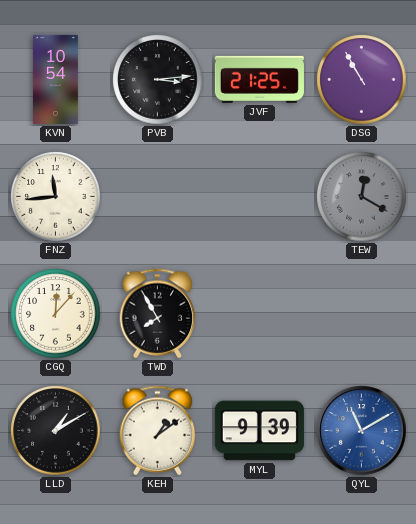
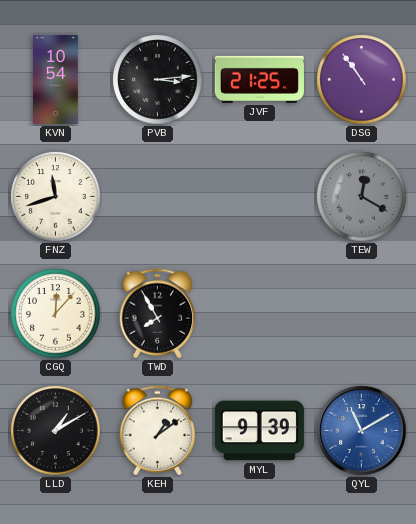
DSG: 10:55 -> 10:54 (362, 80)
FNZ: 11:44 -> 11:42 (56, 197)
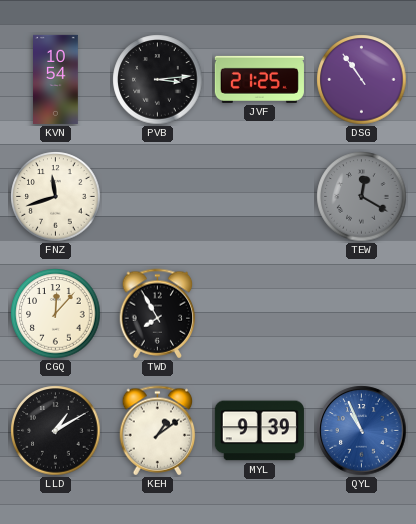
QYL: 11:10 -> 10:56 (362, 431)
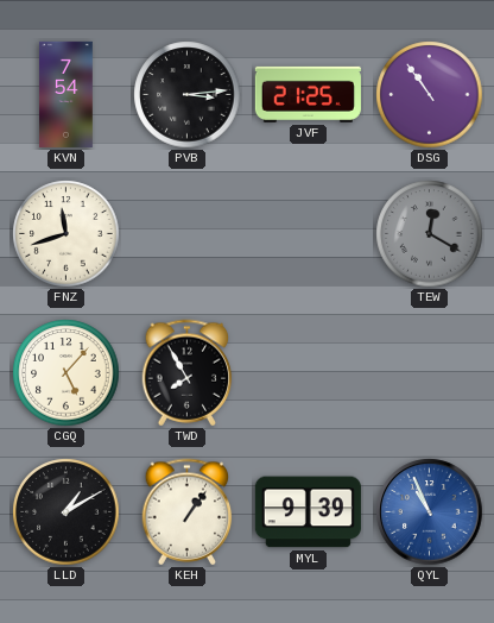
KVN: 10:54 -> 7:54 (66, 94)
CGQ: 12:07 -> 5:07 (66, 373)
KEH: 1:09 -> 1:06 (188, 512)
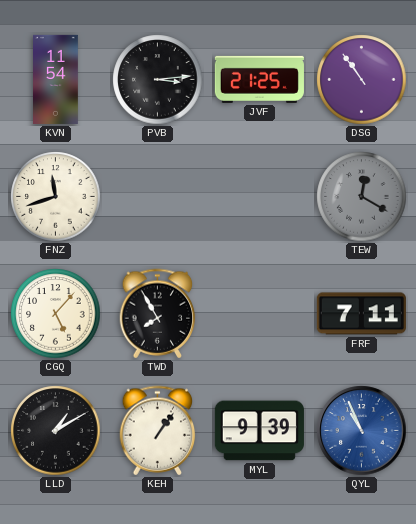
KVN: 7:54 -> 11:54 (56, 79)
FRF: none -> 7:11 (361, 314)
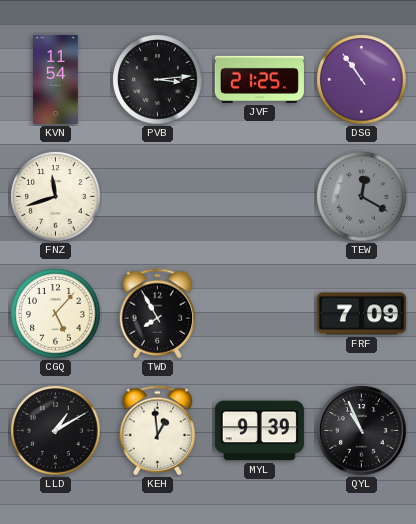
FRF: 7:11 -> 7:09 (361, 314)
KEH: 1:06 -> 12:59 (158, 431)
QYL dial: blue -> black (362, 431)
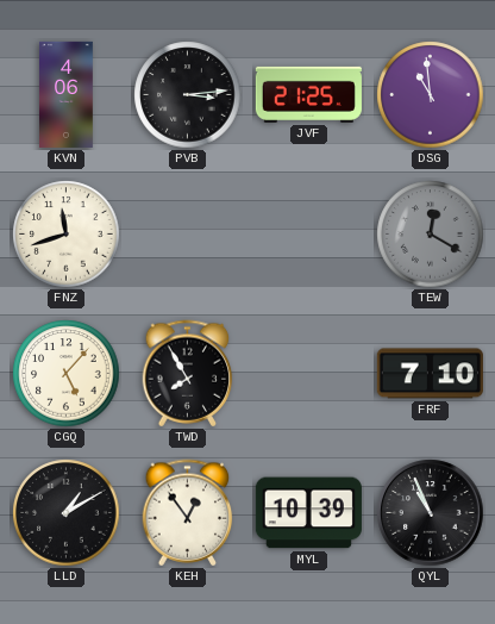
KVN: 11:54 -> 4:06 (67, 94)
DSG: 10:54 -> 10:59 (431, 95)
FRF: 7:09 -> 7:10 (430, 374)
KEH: 12:59 -> 12:54 (188, 513)
MYL: 9:39 -> 10:39 (308, 513)
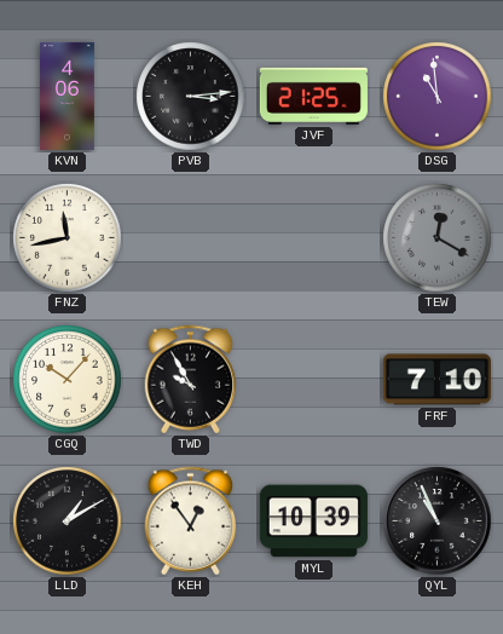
FNZ: 11:42 -> 11:43 (68, 238)
CGQ: 5:07 -> 10:07 (68, 380)
TWD: 7:55 -> 9:55 (191, 380)
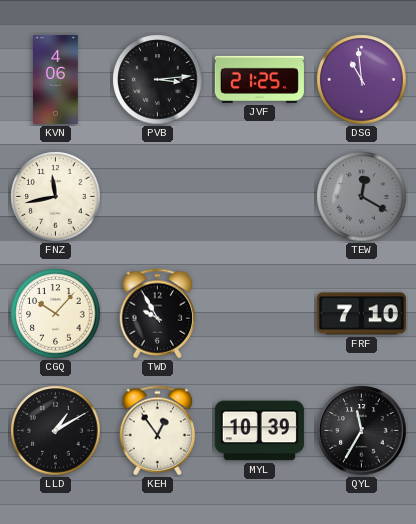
QYL: 10:56 -> 11:35 (362, 431)
